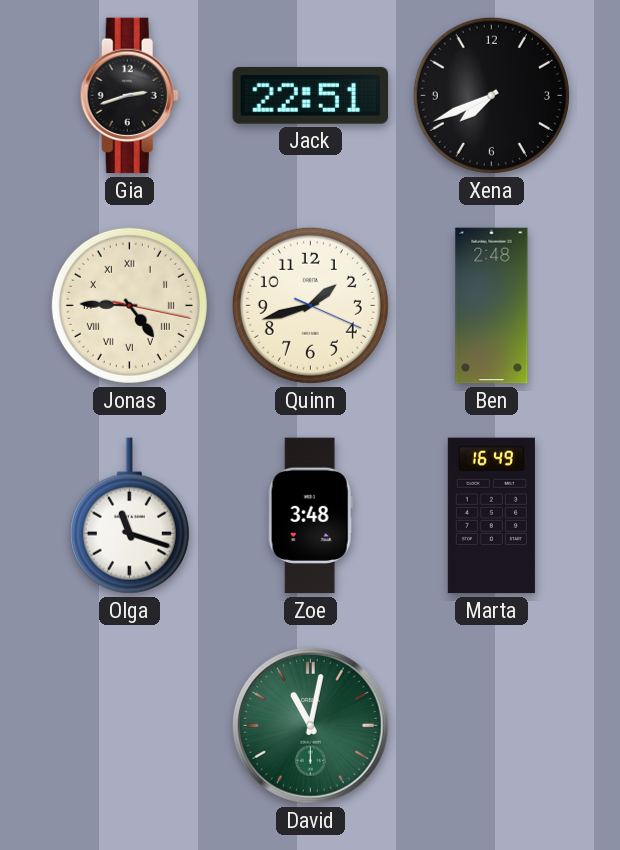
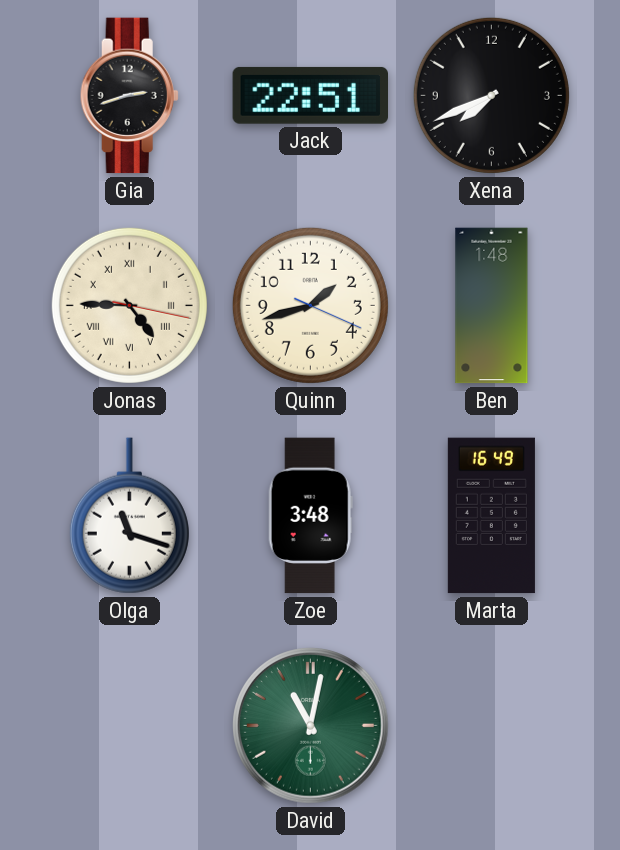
Ben: 2:48 -> 1:48 (492, 306)
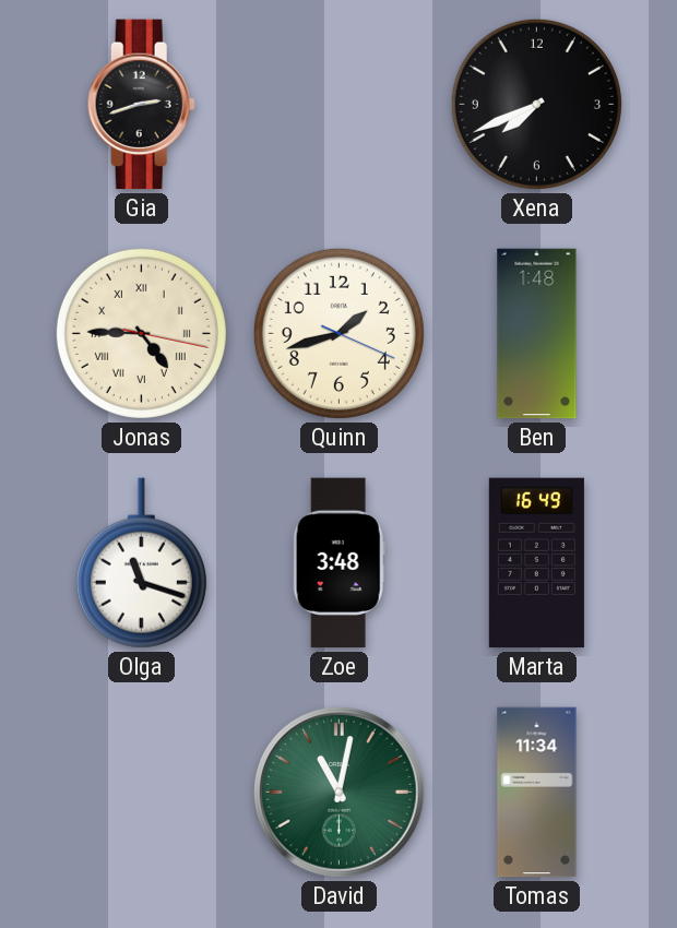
Jack: 22:51 -> none (310, 95)
Tomas: none -> 11:34 (537, 793)
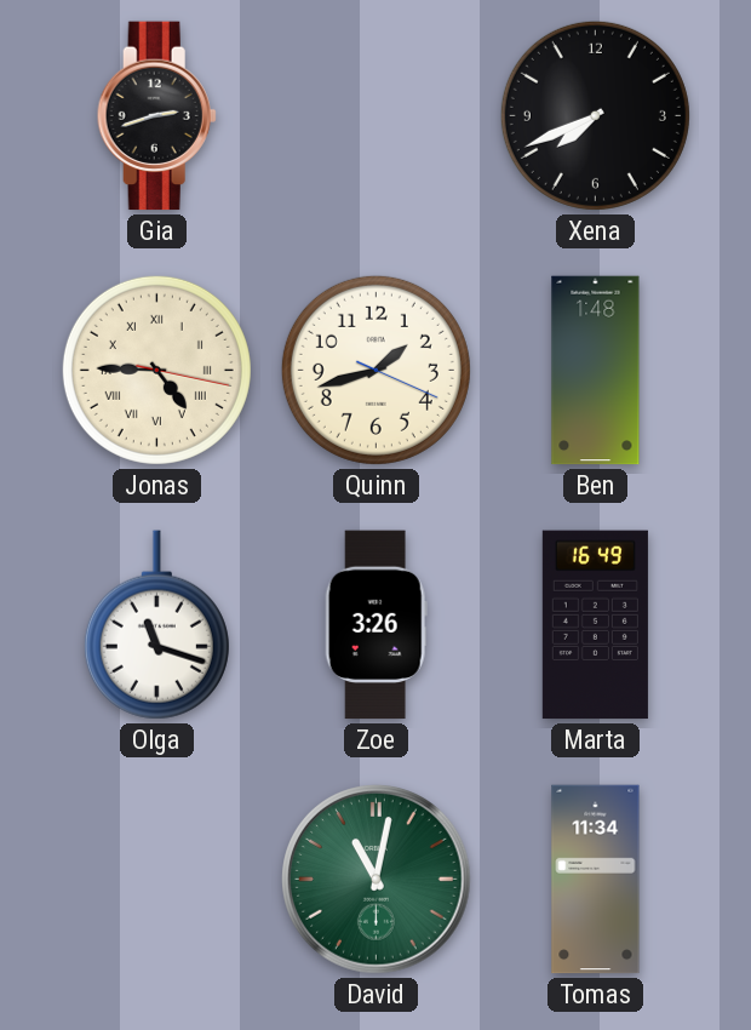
Zoe: 3:48 -> 3:26 (375, 625)
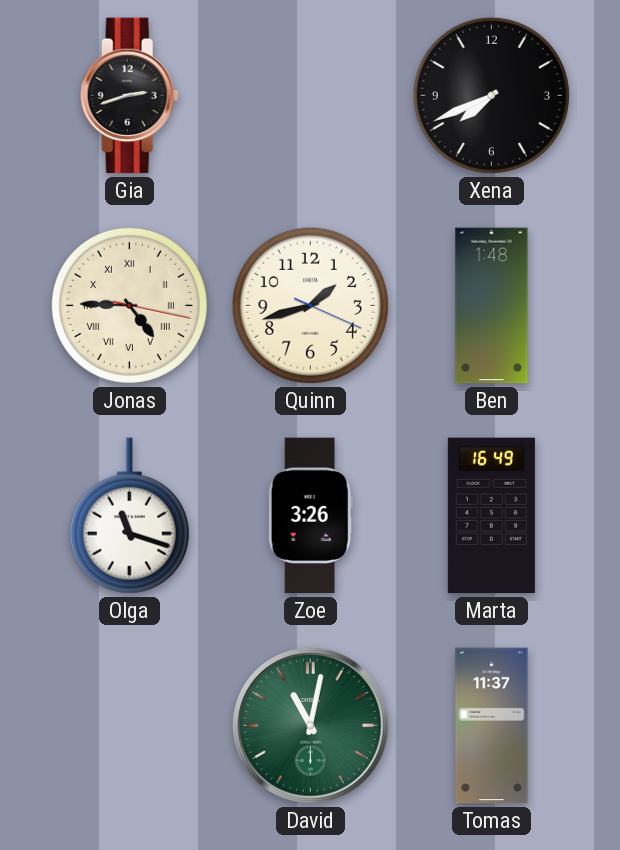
Tomas: 11:34 -> 11:37 (492, 726)
